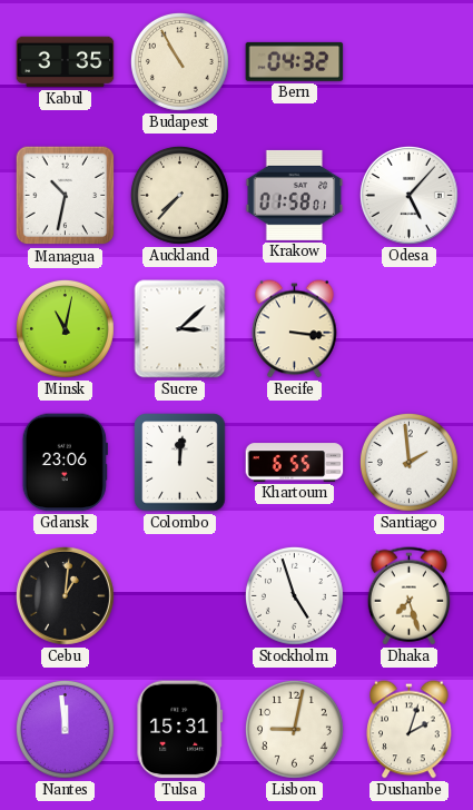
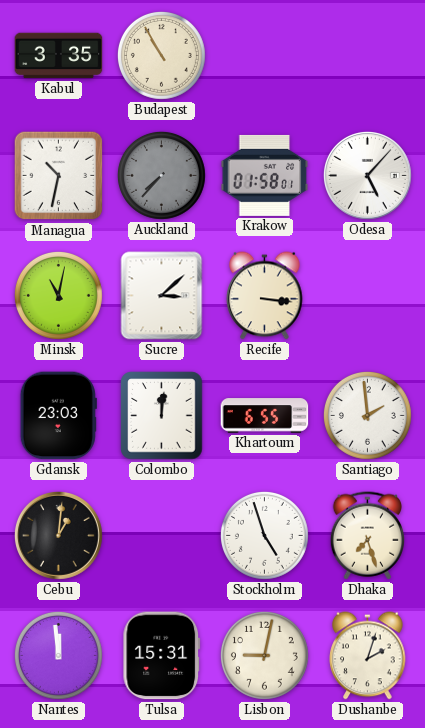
Bern: 04:32 -> none (295, 61)
Auckland dial: cream -> grey (161, 175)
Gdansk: 23:06 -> 23:03 (58, 416)
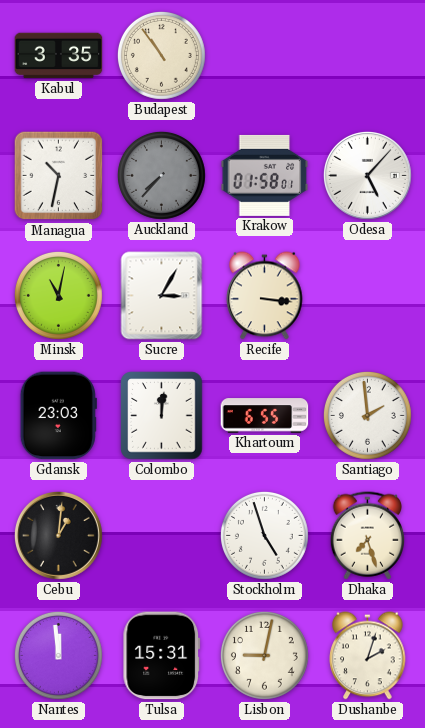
Budapest: 10:55 -> 10:54 (161, 55)
Sucre: 3:08 -> 3:05 (162, 296)
